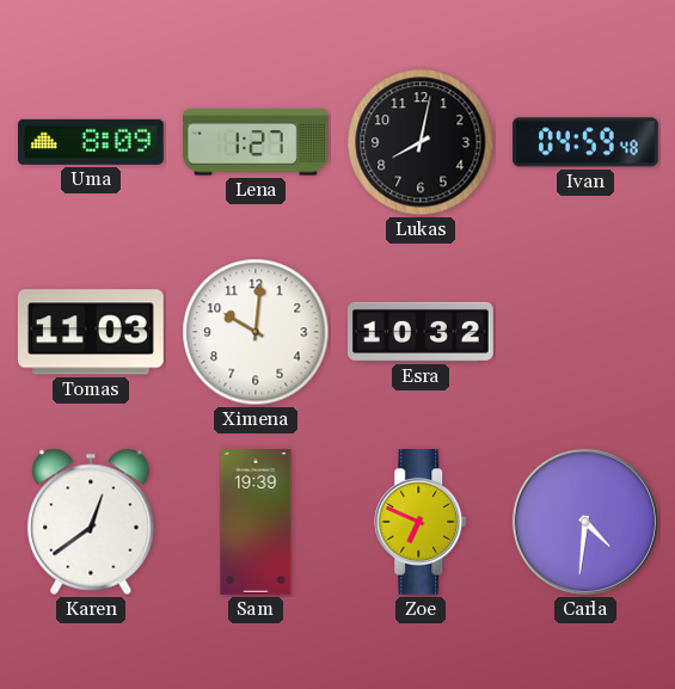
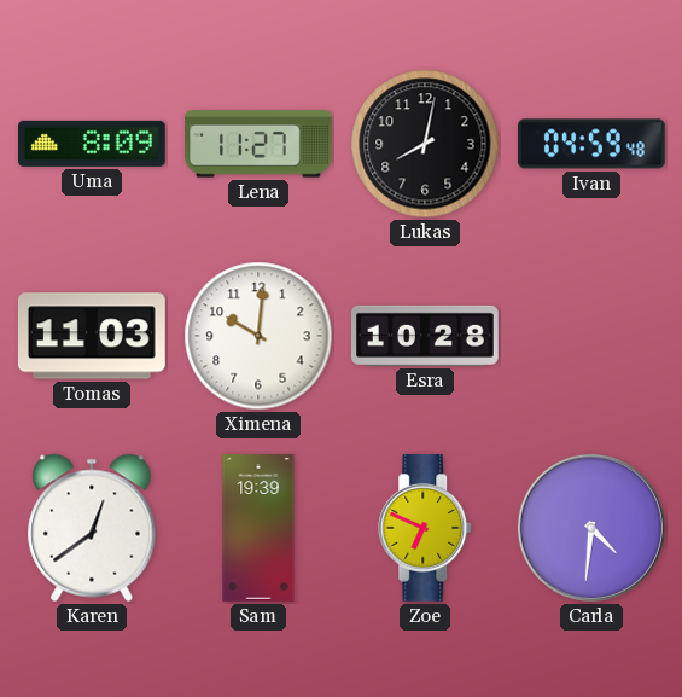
Lena: 1:27 -> 11:27 (260, 144)
Esra: 10:32 -> 10:28 (426, 336)
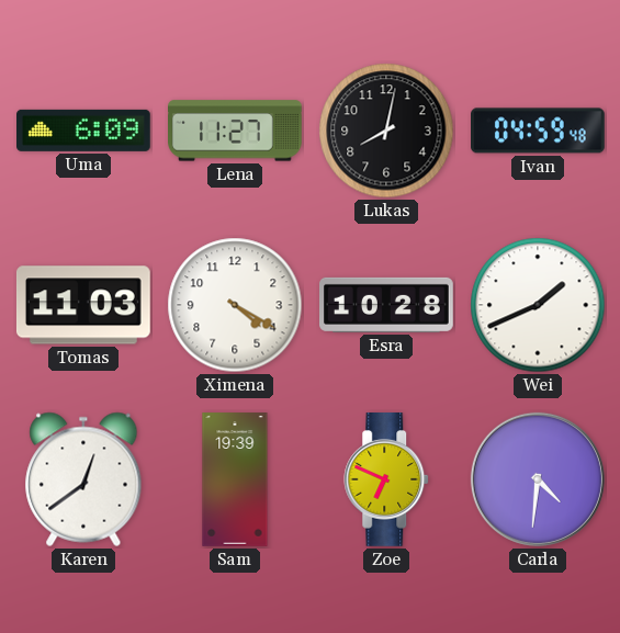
Uma: 8:09 -> 6:09 (84, 131)
Ximena: 10:01 -> 4:20 (235, 305)
Wei: none -> 1:41 (538, 305)
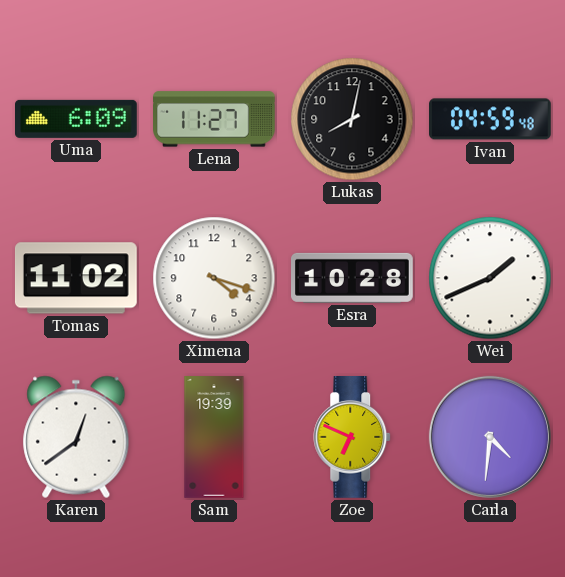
Tomas: 11:03 -> 11:02 (76, 278)
Ximena: 4:20 -> 4:18 (214, 278)
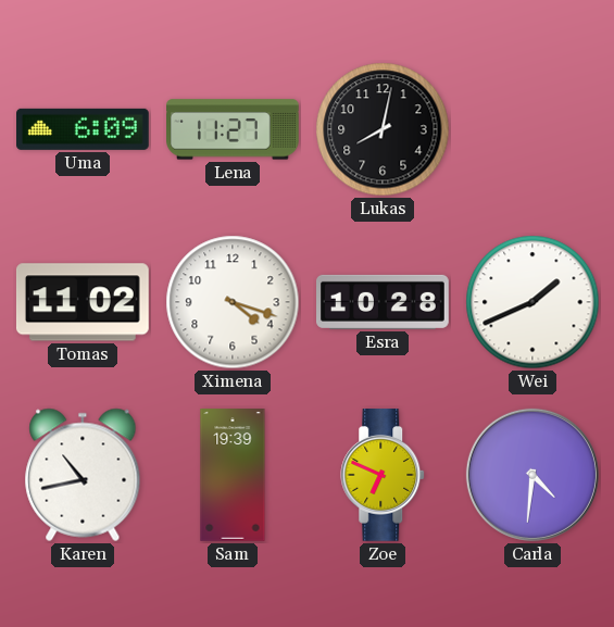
Ivan: 04:59 -> none (491, 119)
Karen: 12:39 -> 10:43 (83, 475)
